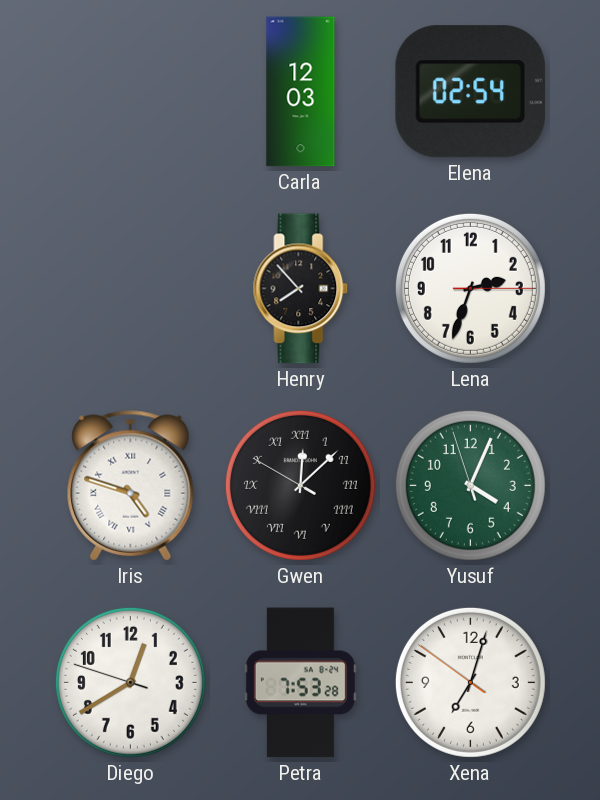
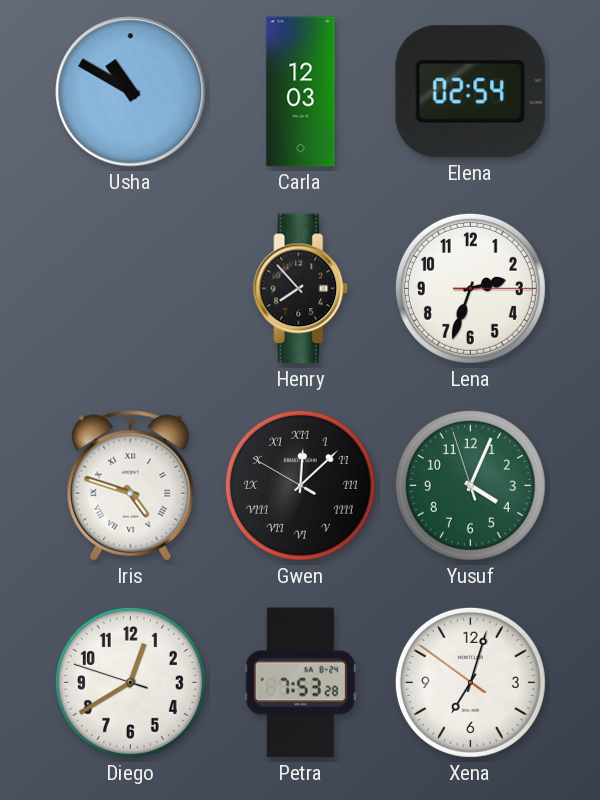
Usha: none -> 10:50 (131, 92)
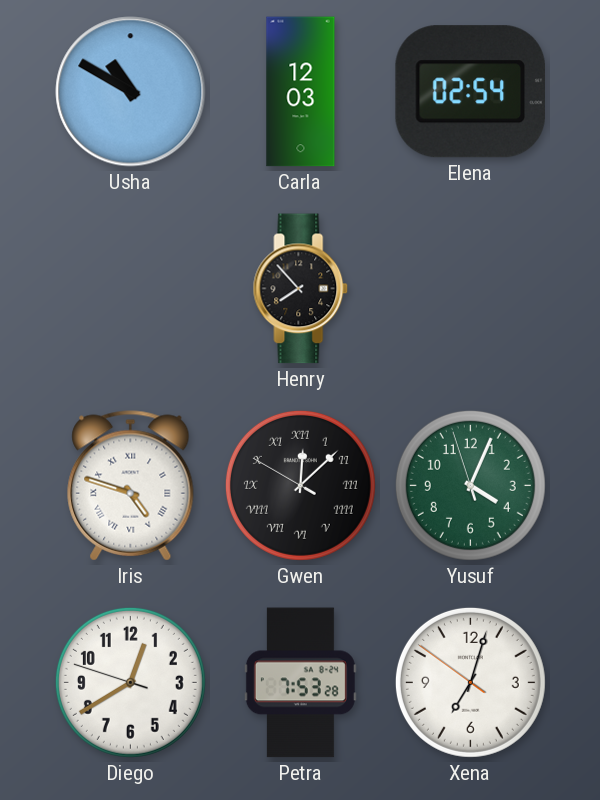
Lena: 2:33 -> none (470, 288)
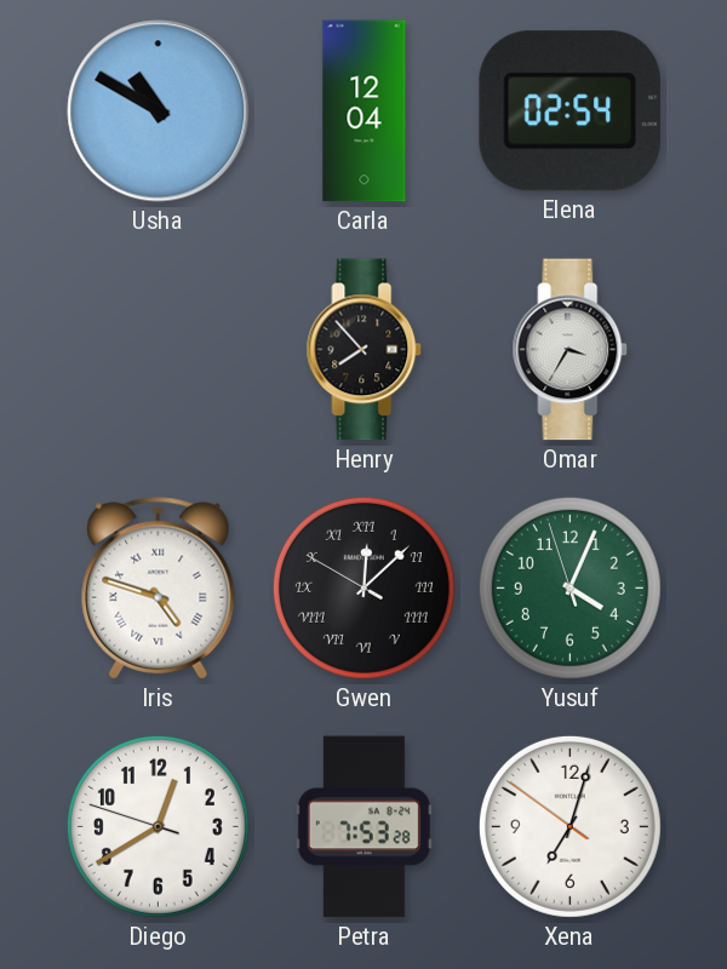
Carla: 12:03 -> 12:04 (365, 111)
Omar: none -> 3:35 (571, 350)
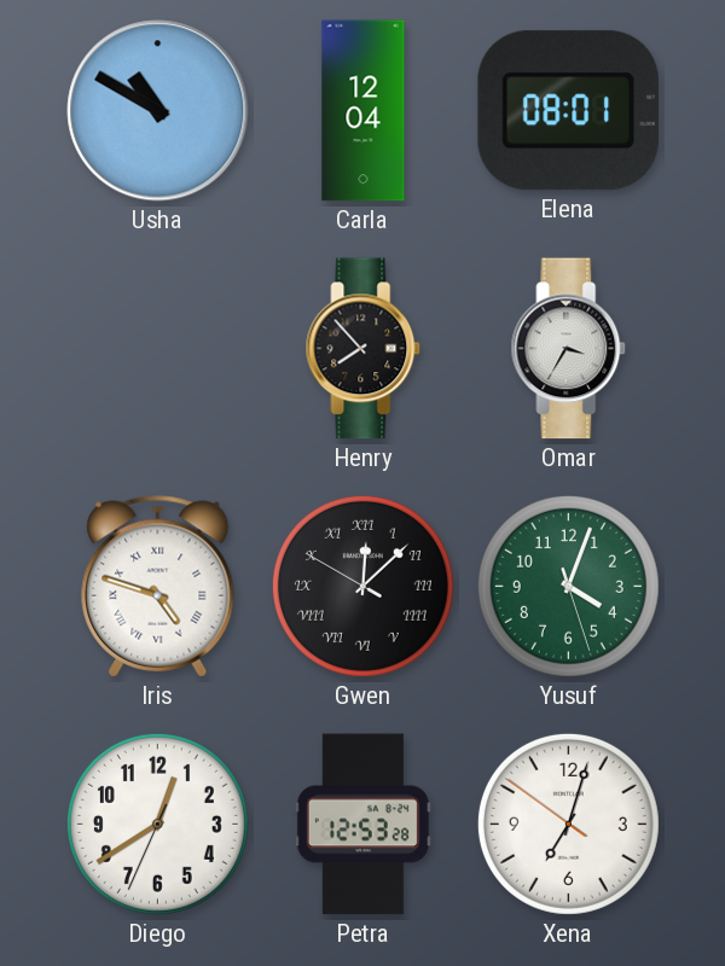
Elena: 02:54 -> 08:01 (568, 111)
Yusuf: 4:03:57 -> 4:03:27 (568, 586)
Diego: 12:39:48 -> 12:39:34 (157, 824)
Petra: 7:53 -> 12:53 (362, 825)
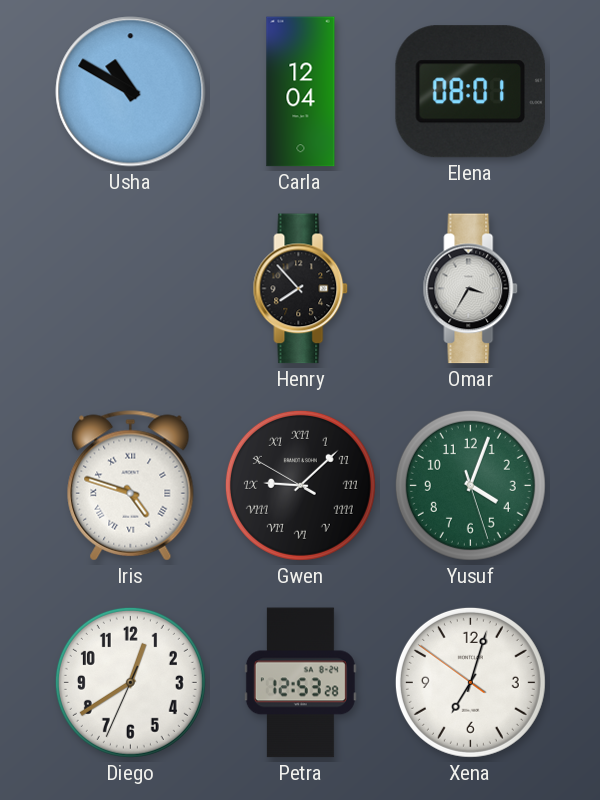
Gwen: 12:07 -> 9:07 (300, 485)
